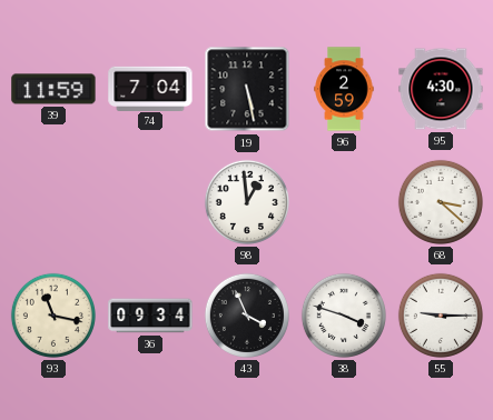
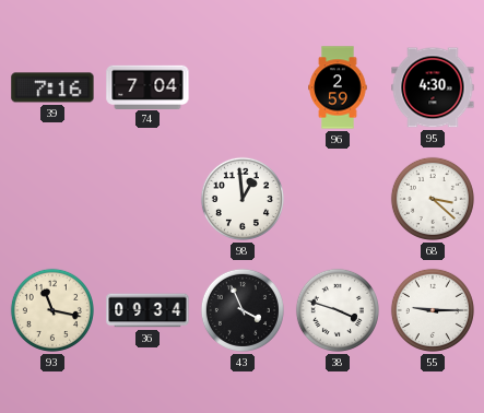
39: 11:59 -> 7:16 (52, 87)
19: 5:28 -> none (247, 89)
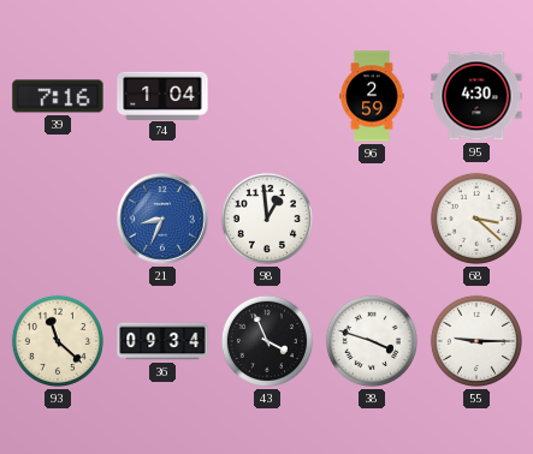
74: 7:04 -> 1:04 (162, 95)
21: none -> 8:34 (162, 219)
93: 11:17 -> 11:22 (58, 341)
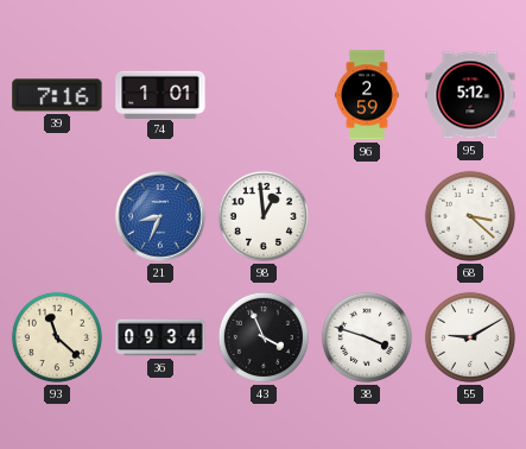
74: 1:04 -> 1:01 (160, 94)
95: 4:30 -> 5:12 (470, 95)
55: 9:15 -> 9:10 (470, 337)
